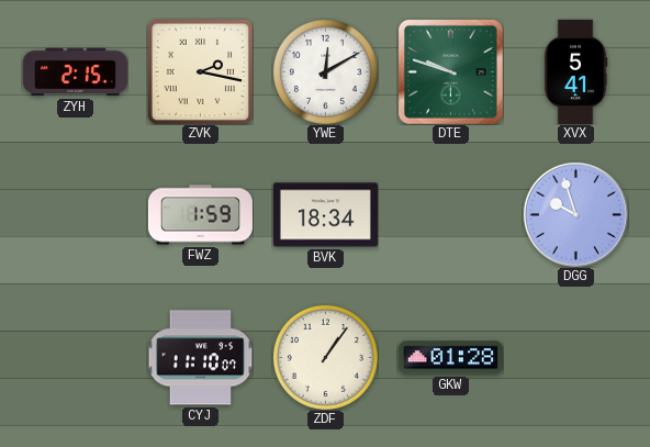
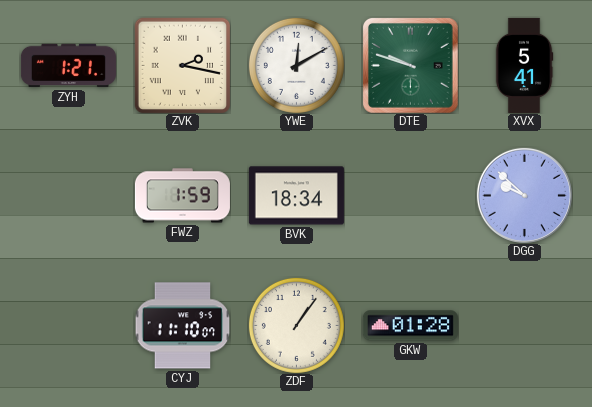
ZYH: 2:15 -> 1:21 (68, 66)
DGG: 9:57 -> 9:52 (524, 195)
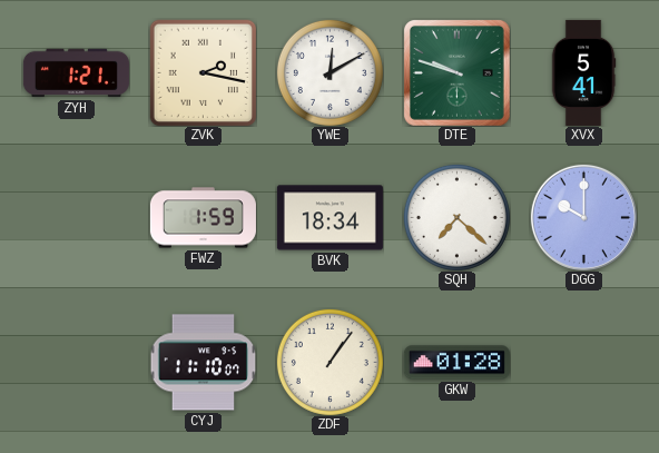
SQH: none -> 7:22 (456, 217)
DGG: 9:52 -> 10:00 (583, 217)
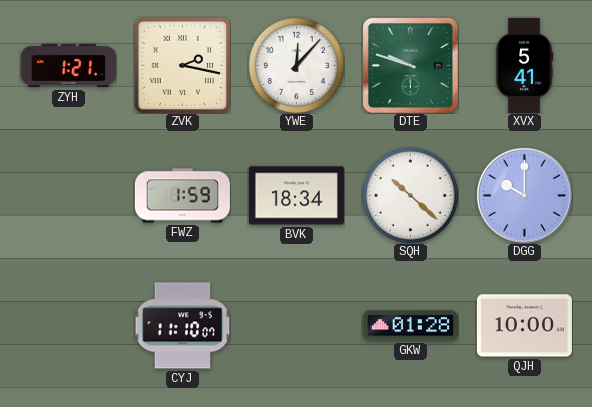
YWE: 12:10 -> 12:07 (296, 65)
SQH: 7:22 -> 10:22 (410, 195)
ZDF: 1:06 -> none (329, 362)
QJH: none -> 10:00 (524, 326)
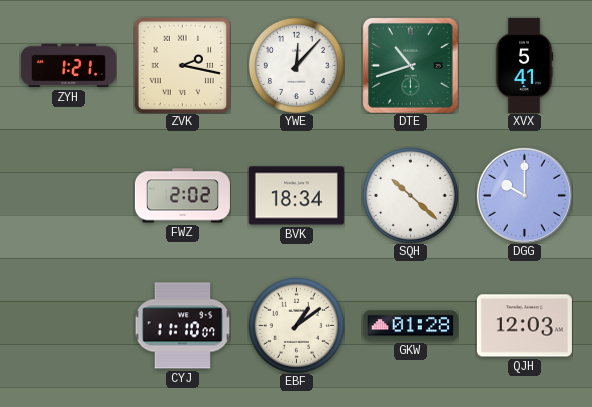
DTE: 9:48 -> 10:42 (410, 65)
FWZ: 1:59 -> 2:02 (182, 196)
EBF: none -> 1:09 (296, 325)
QJH: 10:00 -> 12:03 (524, 326)
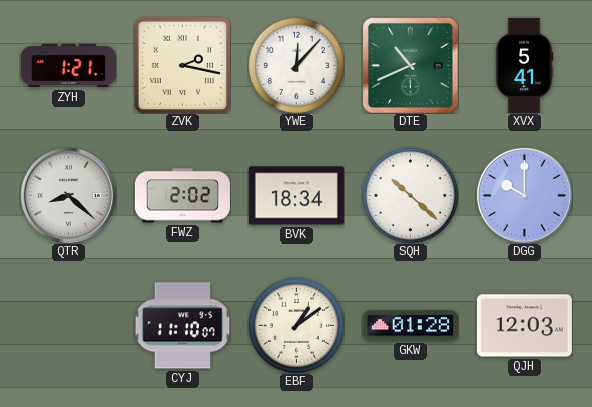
DTE: 10:42 -> 10:41 (410, 65)
QTR: none -> 8:22 (68, 195)
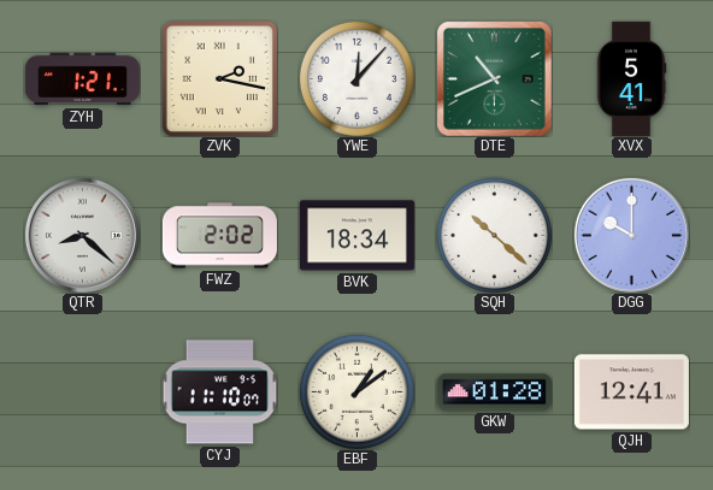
QJH: 12:03 -> 12:41 (631, 392)
